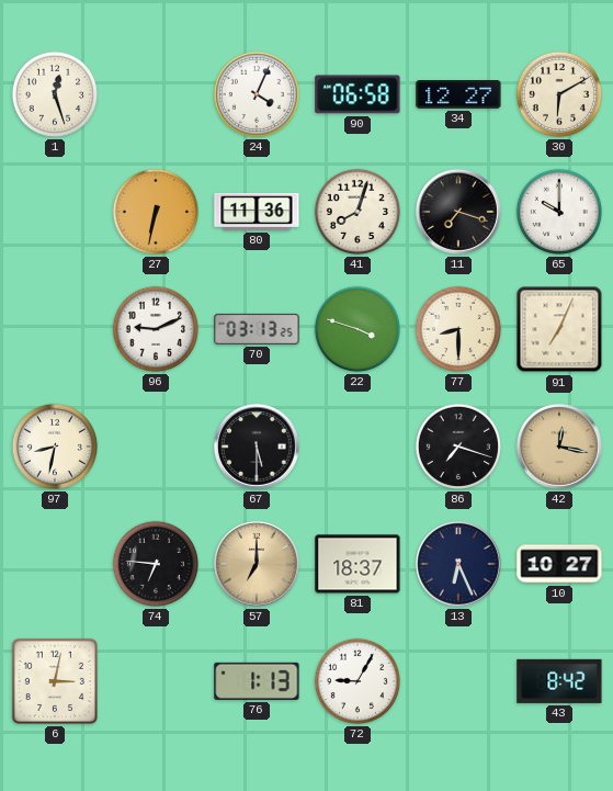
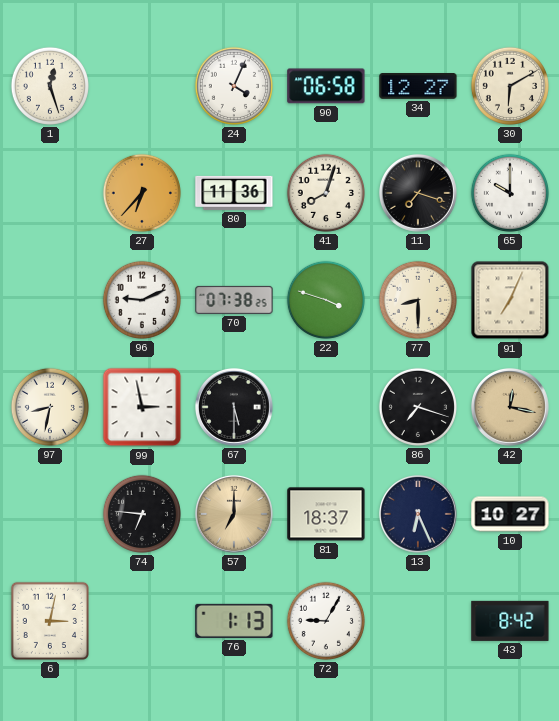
27: 6:32 -> 6:37 (142, 193)
70: 03:13 -> 07:38 (234, 300)
99: none -> 2:58 (142, 407)
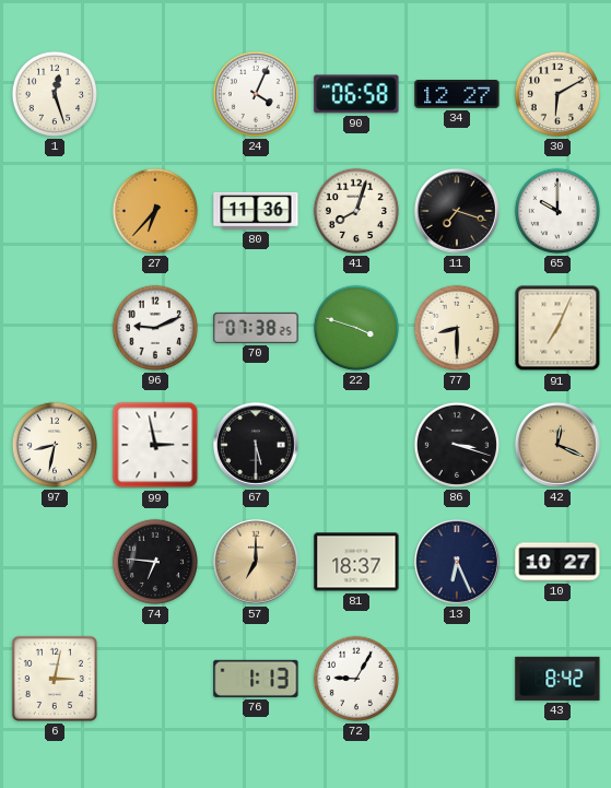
86: 7:18 -> 3:18 (457, 445)
42: 12:17 -> 12:19 (557, 445)
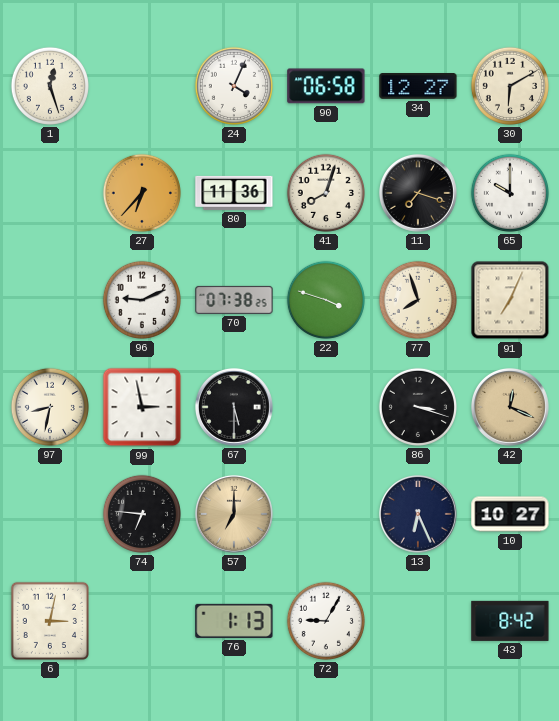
77: 8:30 -> 7:57 (418, 300)
81: 18:37 -> none (356, 562)
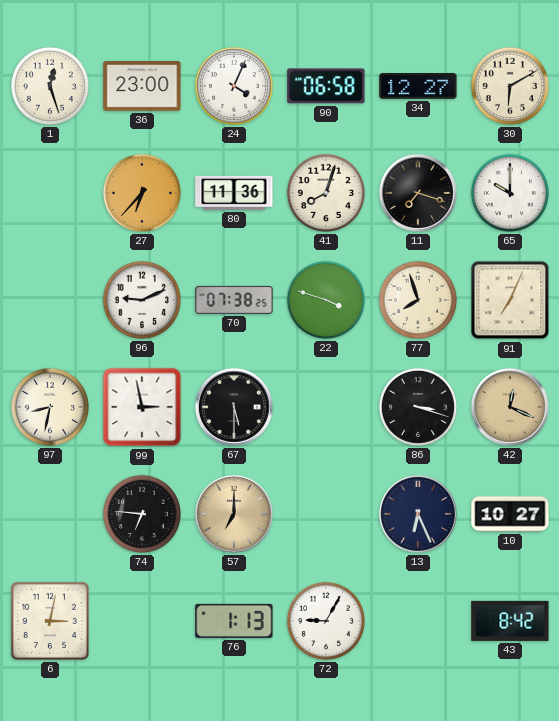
36: none -> 23:00 (142, 86)
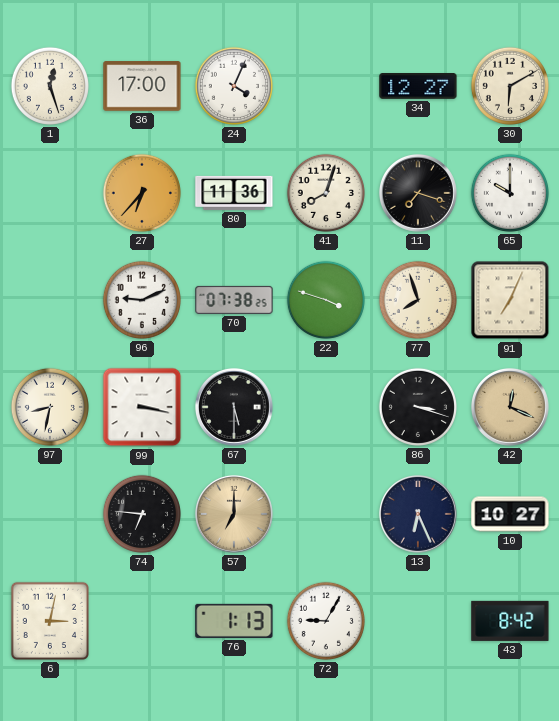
36: 23:00 -> 17:00 (142, 86)
90: 06:58 -> none (326, 86)
99: 2:58 -> 3:17 (142, 407)
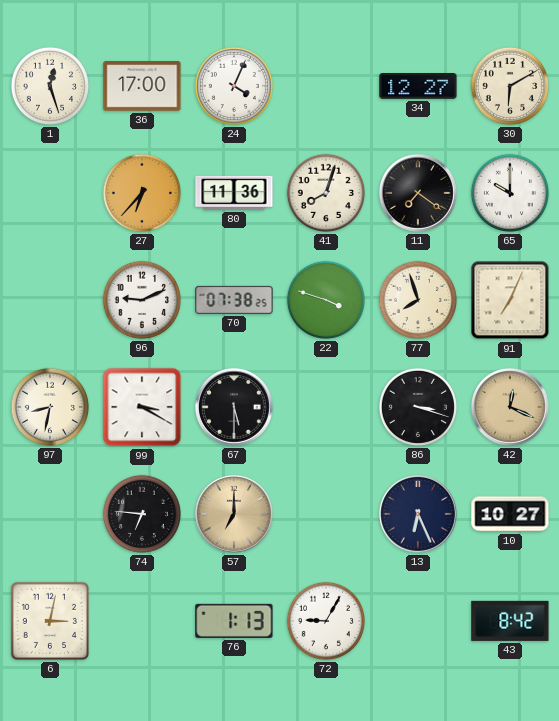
11: 7:18 -> 7:21 (418, 193)
99: 3:17 -> 3:20 (142, 407)
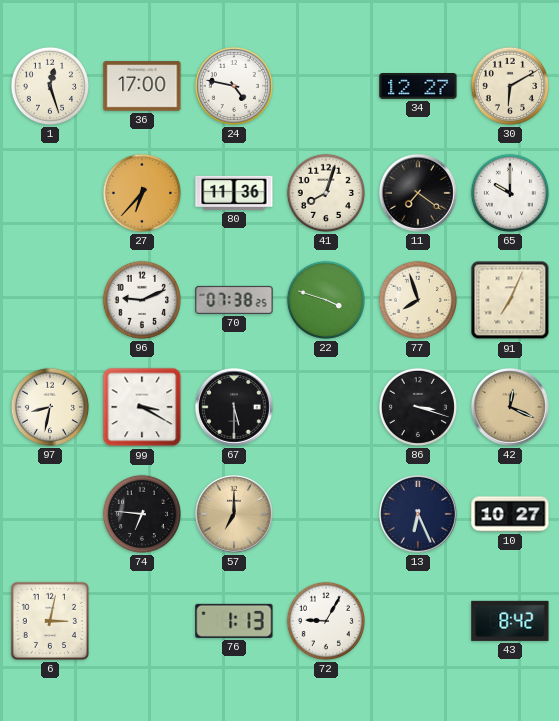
24: 4:04 -> 4:47 (234, 86)
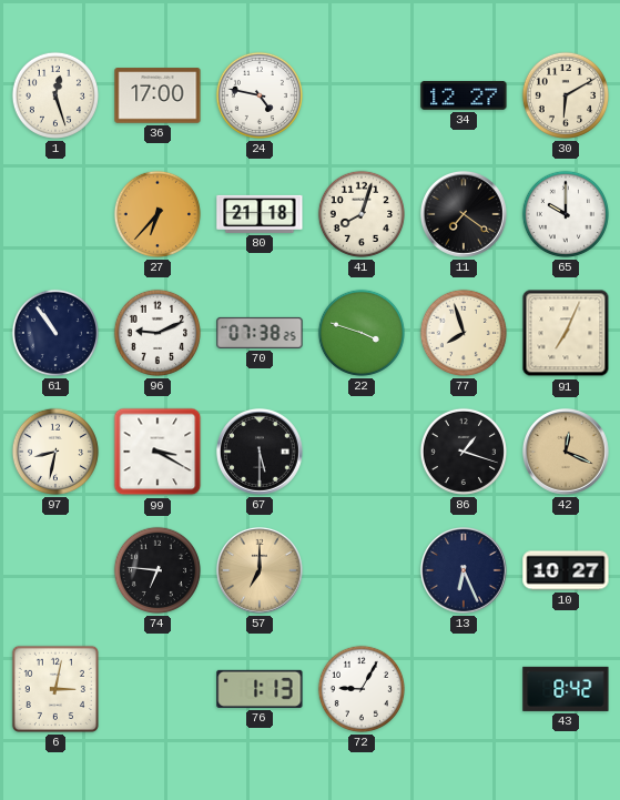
80: 11:36 -> 21:18 (260, 214)
61: none -> 10:54 (55, 333)
86: 3:18 -> 1:18 (464, 452)
